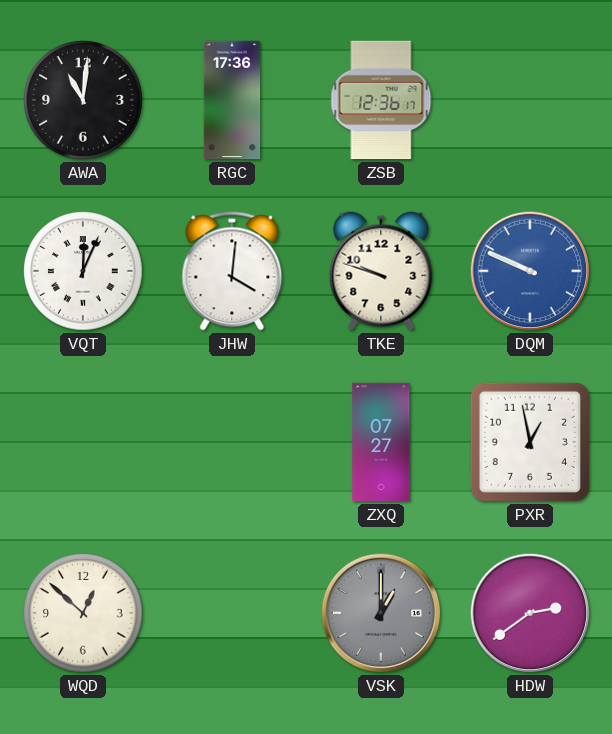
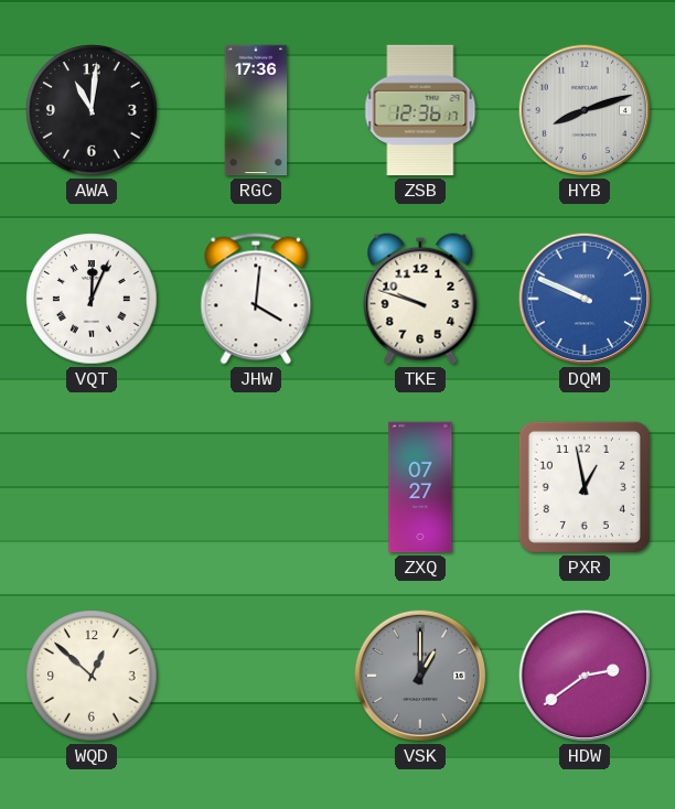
HYB: none -> 8:12 (585, 110)
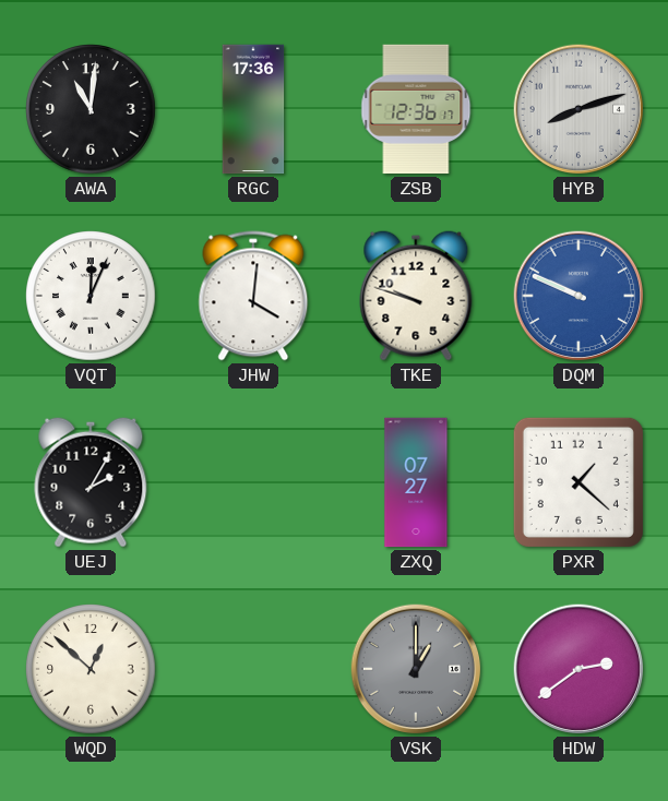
UEJ: none -> 2:05 (91, 482)
PXR: 12:58 -> 1:22 (578, 482)
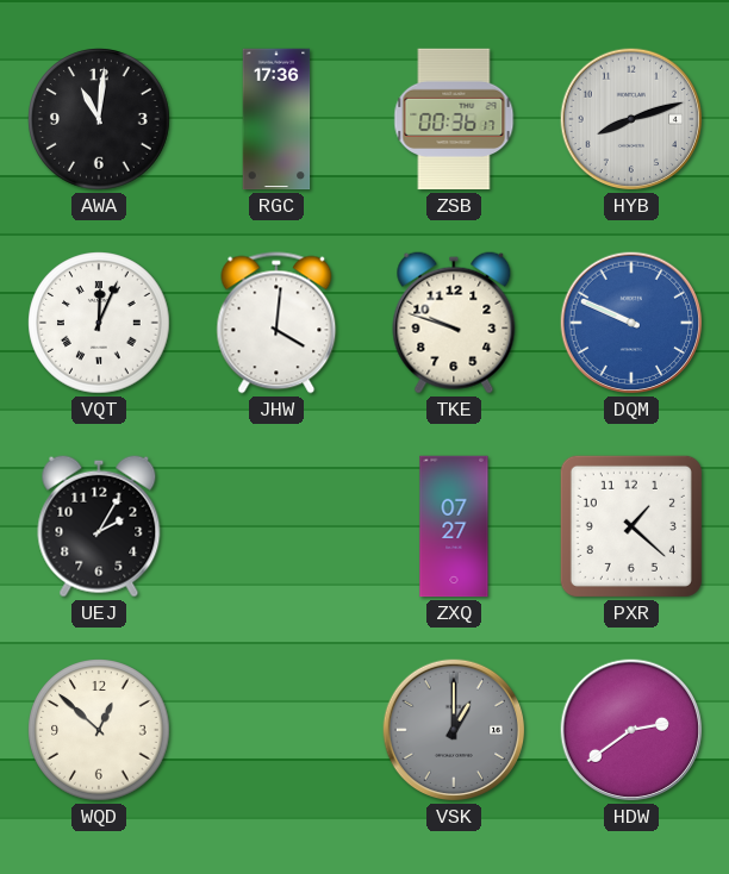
ZSB: 12:36 -> 00:36 (454, 119)
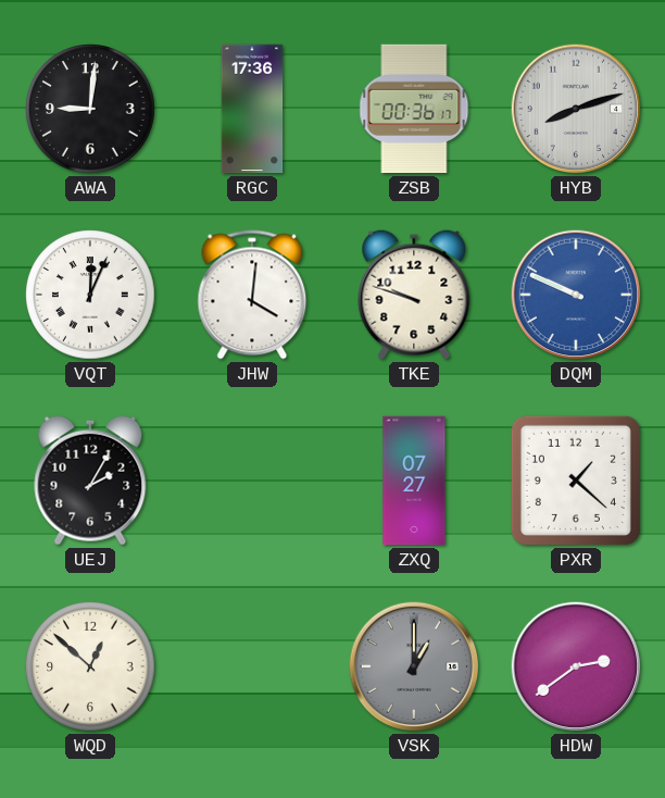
AWA: 11:01 -> 9:01 (90, 109)
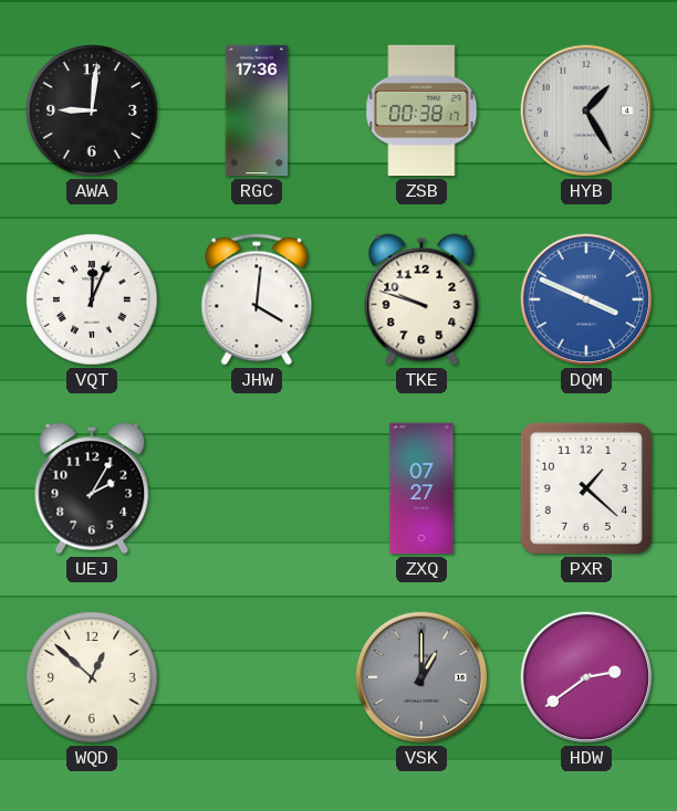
ZSB: 00:36 -> 00:38 (421, 110)
HYB: 8:12 -> 1:25 (586, 110)
DQM: 9:49 -> 3:49 (586, 299)
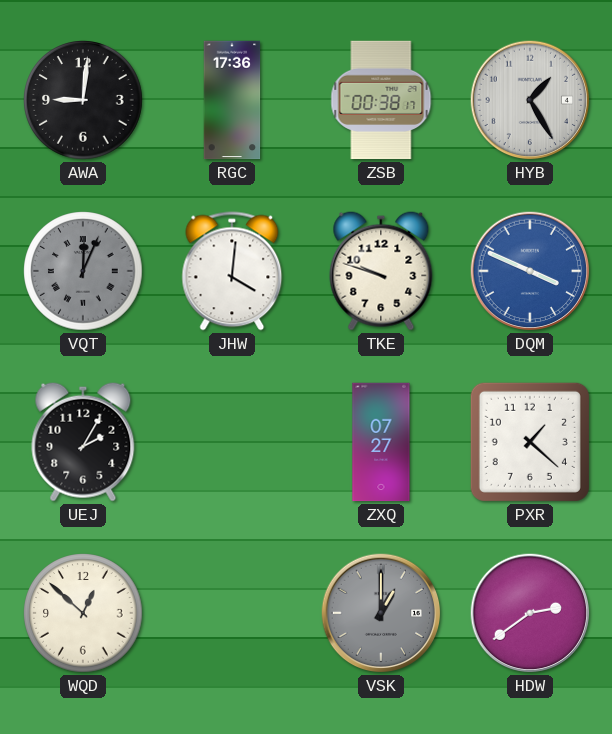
VQT dial: white -> grey (83, 271)
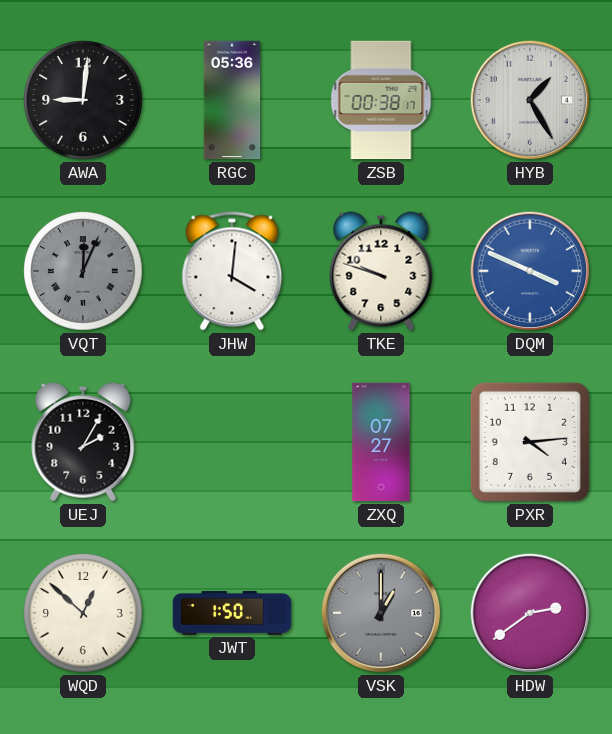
RGC: 17:36 -> 05:36 (232, 100)
PXR: 1:22 -> 4:14 (530, 442)
JWT: none -> 1:50 (232, 614)
